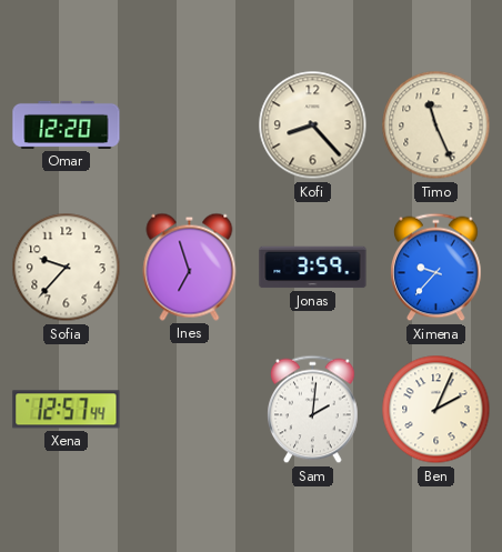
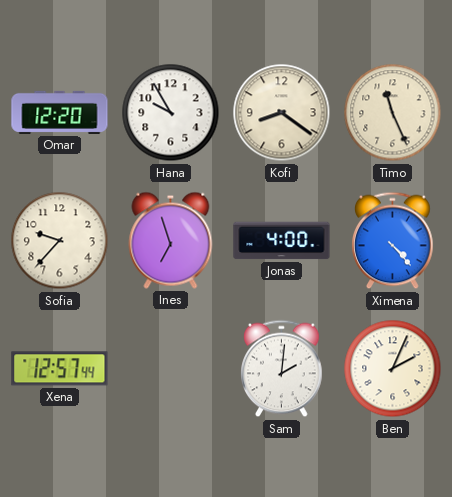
Hana: none -> 9:55 (171, 113)
Kofi: 8:23 -> 8:21 (282, 113)
Jonas: 3:59 -> 4:00 (282, 241)
Ximena: 9:37 -> 4:23 (393, 241)
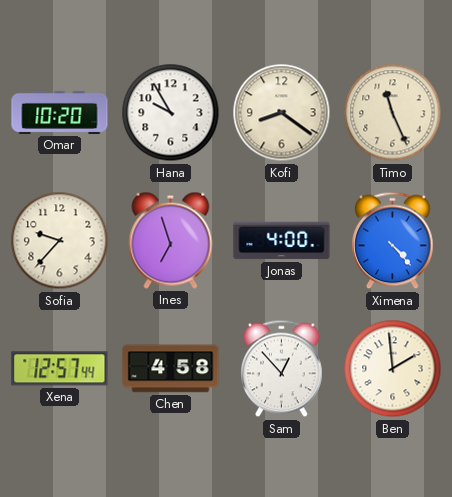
Omar: 12:20 -> 10:20 (60, 112)
Chen: none -> 4:58 (171, 369)
Sam: 2:01 -> 12:53 (282, 369)
Ben: 2:04 -> 1:59 (393, 369)
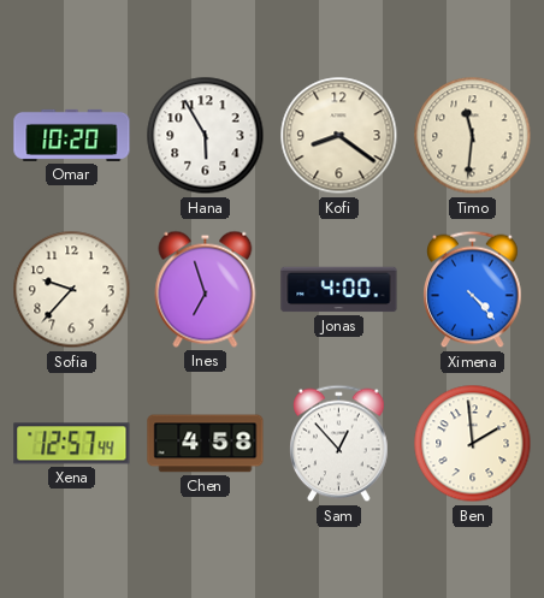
Hana: 9:55 -> 5:55 (206, 136)
Timo: 11:26 -> 11:31 (473, 136)
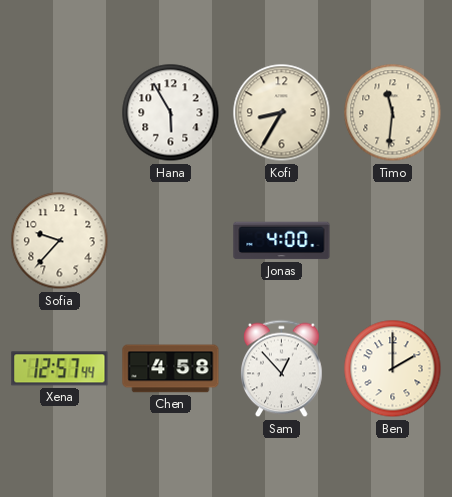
Omar: 10:20 -> none (72, 135)
Kofi: 8:21 -> 8:35 (282, 113)
Ines: 6:57 -> none (206, 289)
Ximena: 4:23 -> none (473, 290)
Ben: 1:59 -> 2:00 (393, 369)
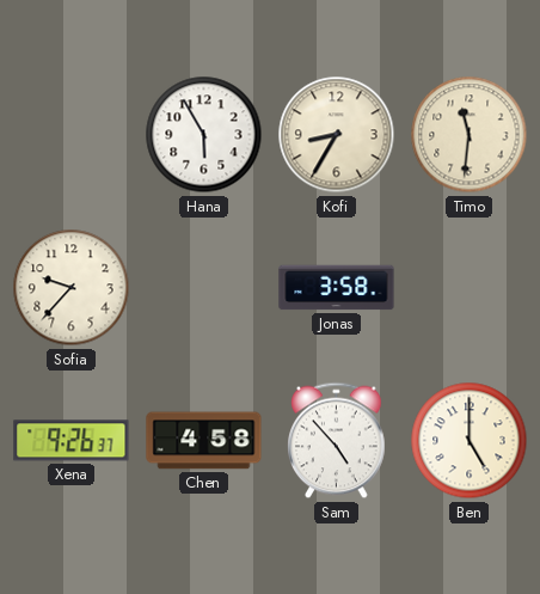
Jonas: 4:00 -> 3:58 (337, 288)
Xena: 12:57 -> 9:26 (72, 441)
Sam: 12:53 -> 4:53 (337, 441)
Ben: 2:00 -> 5:00 (470, 441)
